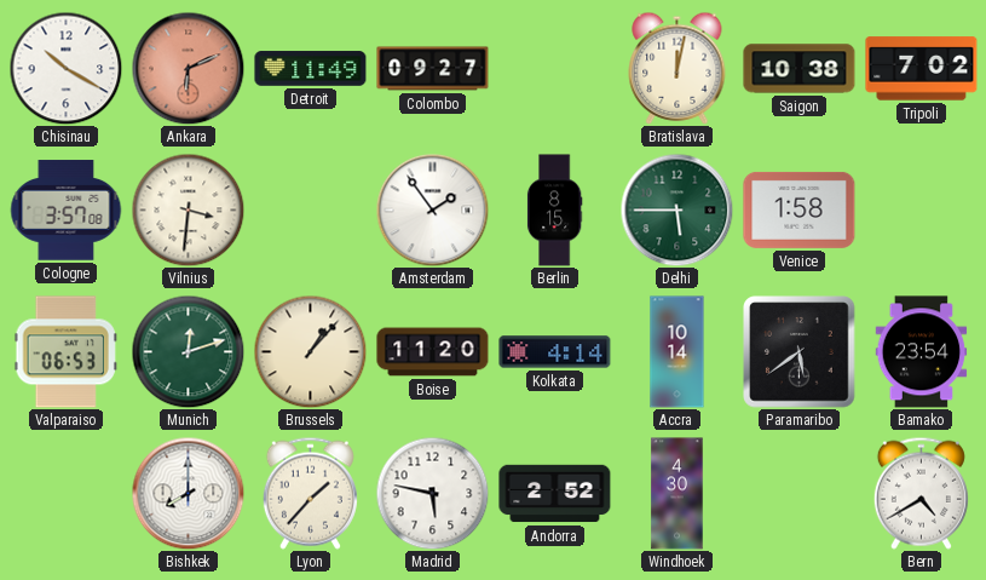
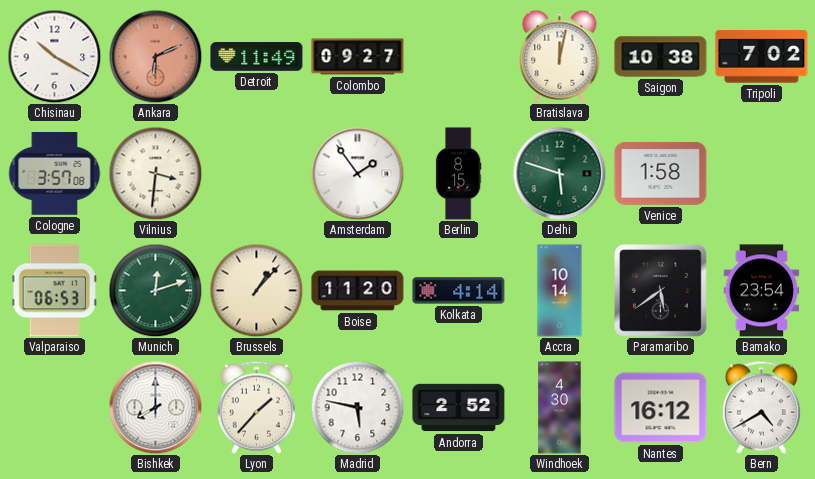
Delhi: 5:45 -> 5:48 (559, 173)
Nantes: none -> 16:12 (661, 408)
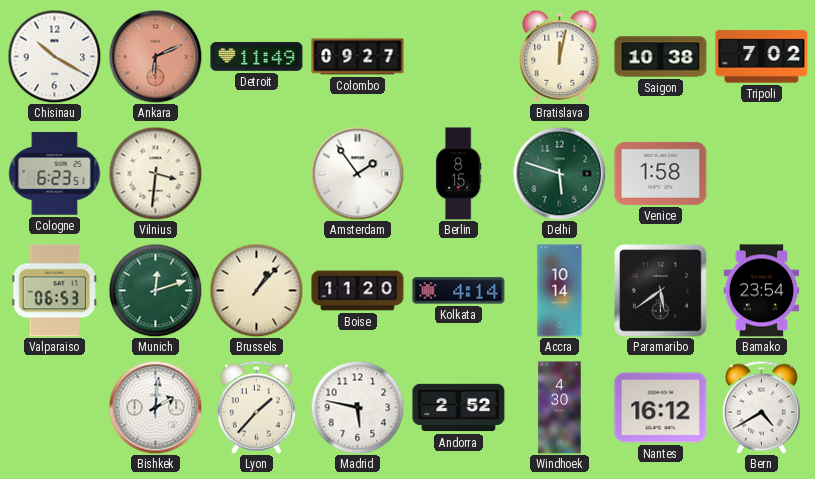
Cologne: 3:57 -> 6:23 (55, 174)
Bishkek: 8:00 -> 2:01 (155, 407)
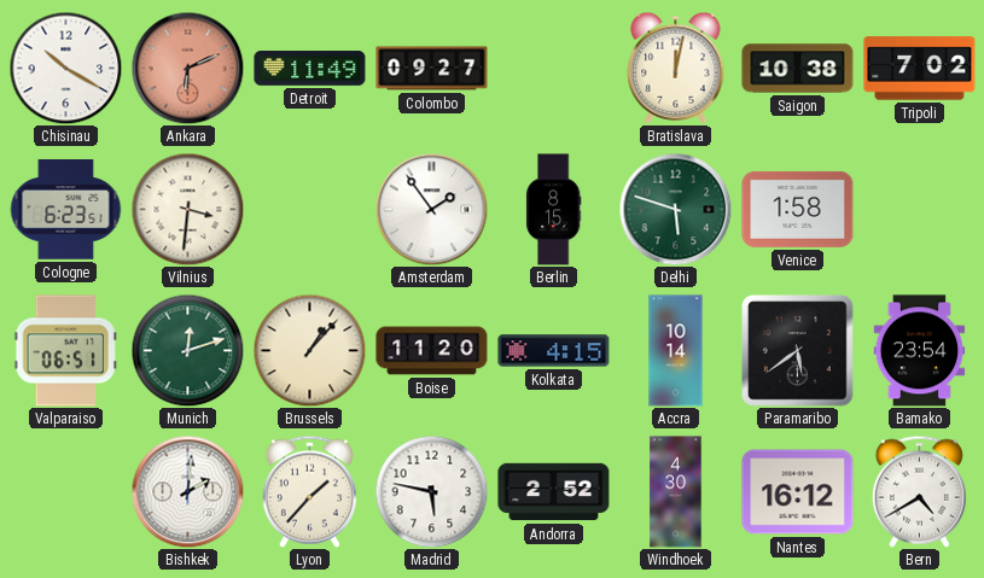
Valparaiso: 06:53 -> 06:51 (65, 351)
Kolkata: 4:14 -> 4:15 (554, 351)
